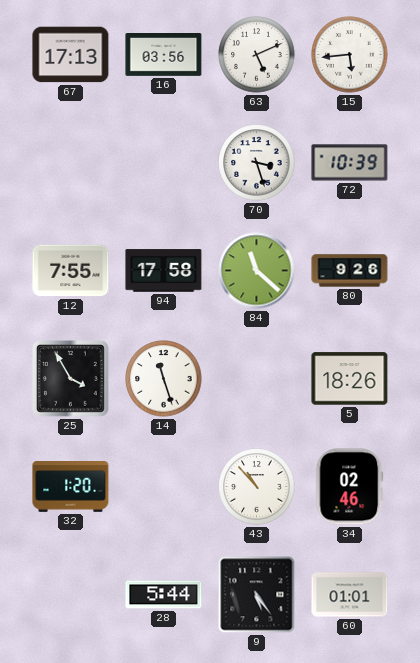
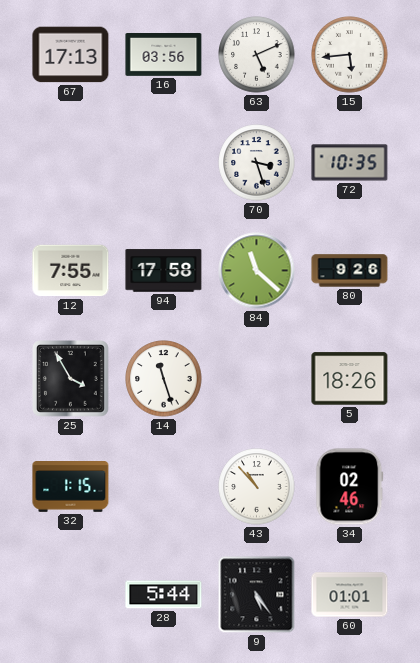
72: 10:39 -> 10:35 (350, 163)
32: 1:20 -> 1:15 (71, 487)
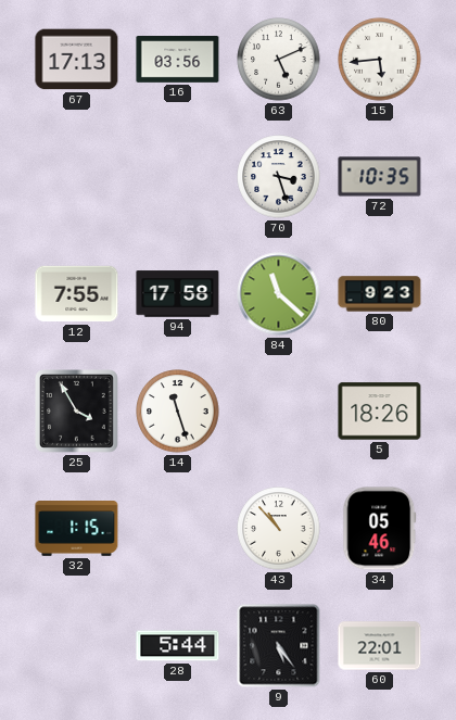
80: 9:26 -> 9:23 (380, 294)
34: 02:46 -> 05:46 (380, 529)
60: 01:01 -> 22:01 (380, 646)
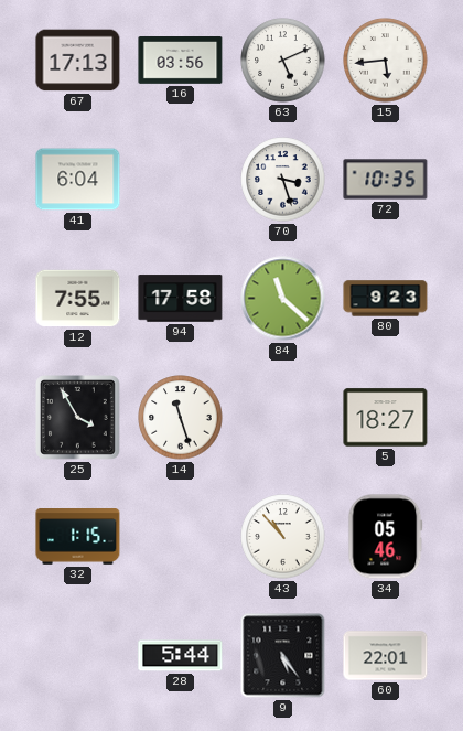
41: none -> 6:04 (78, 180)
5: 18:26 -> 18:27 (386, 418)
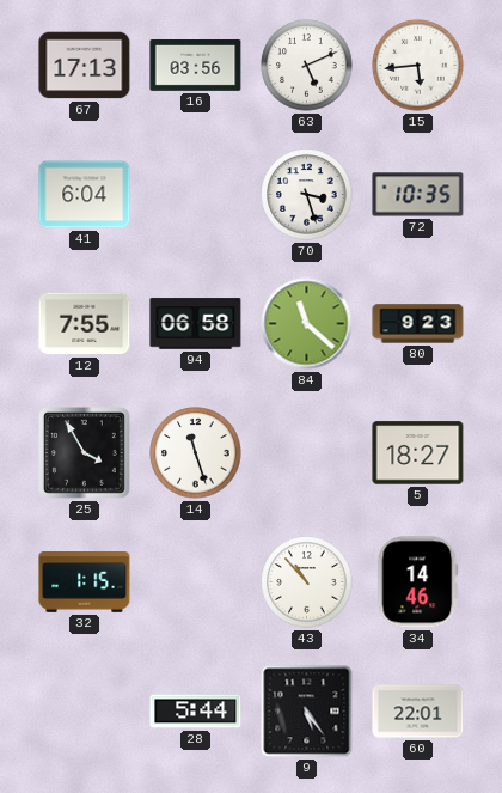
94: 17:58 -> 06:58 (196, 324)
34: 05:46 -> 14:46 (418, 582)
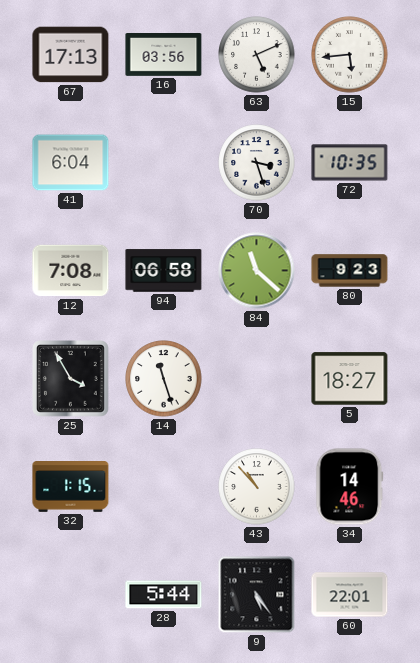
12: 7:55 -> 7:08 (71, 271)
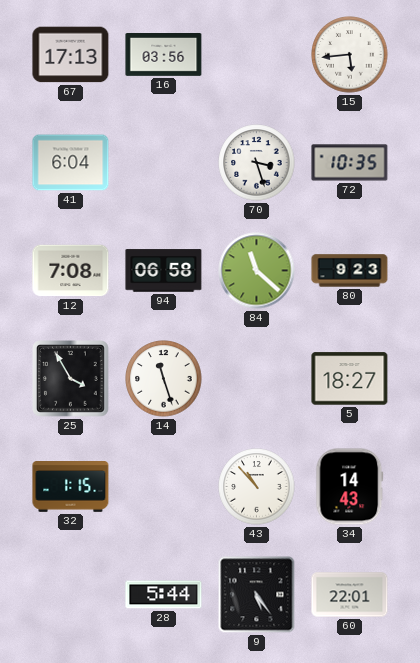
63: 5:11 -> none (257, 55)
34: 14:46 -> 14:43 (350, 487)
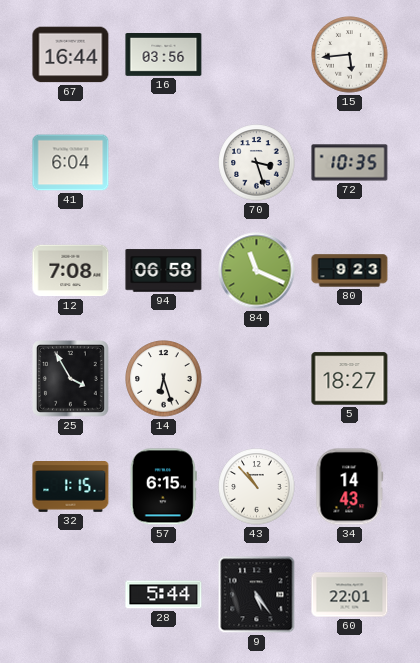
67: 17:13 -> 16:44 (71, 55)
84: 11:22 -> 11:19 (257, 271)
14: 11:27 -> 6:27 (164, 379)
57: none -> 6:15 (163, 487)
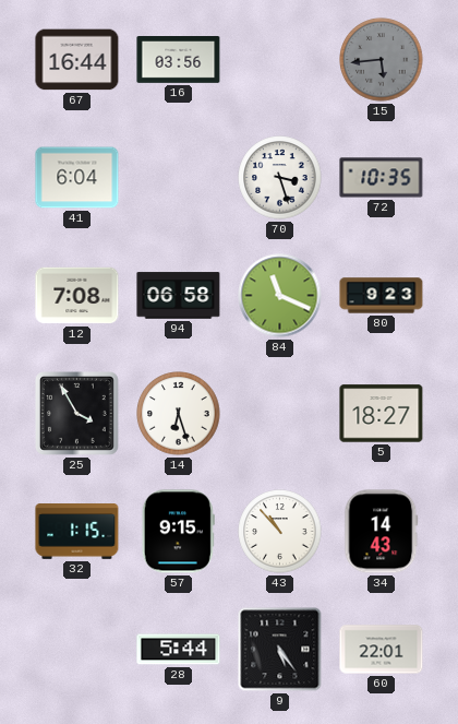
15 dial: white -> grey (382, 60)
57: 6:15 -> 9:15 (178, 532)
